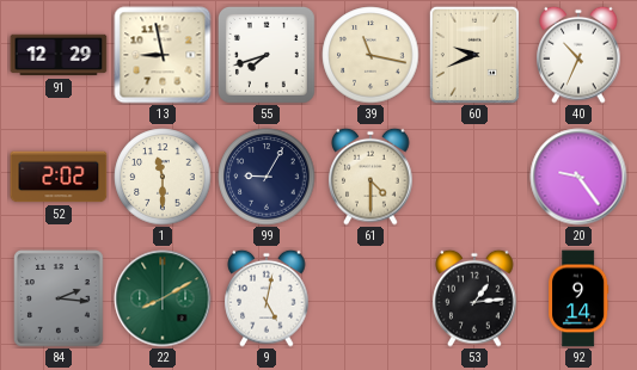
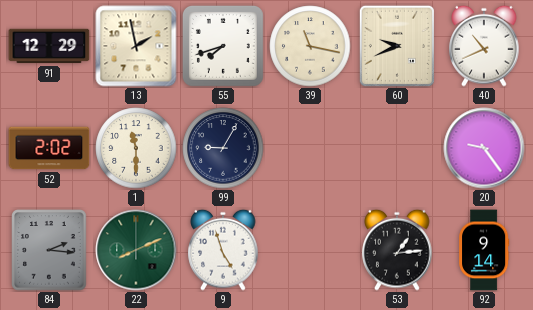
13: 8:58 -> 1:58 (136, 46)
40: 10:34 -> 10:41 (484, 46)
61: 4:30 -> none (370, 177)
22: 8:10 -> 8:11 (136, 250)
9: 5:02 -> 4:57 (223, 250)
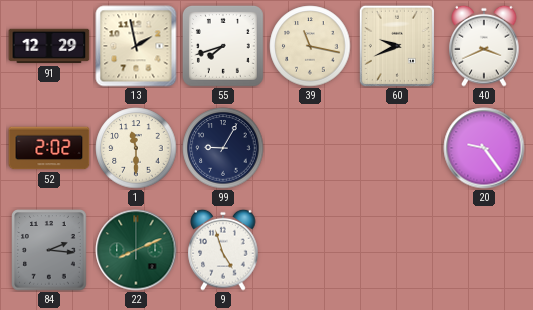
40: 10:41 -> 3:41 (484, 46)
53: 1:14 -> none (397, 250)
92: 9:14 -> none (484, 250)
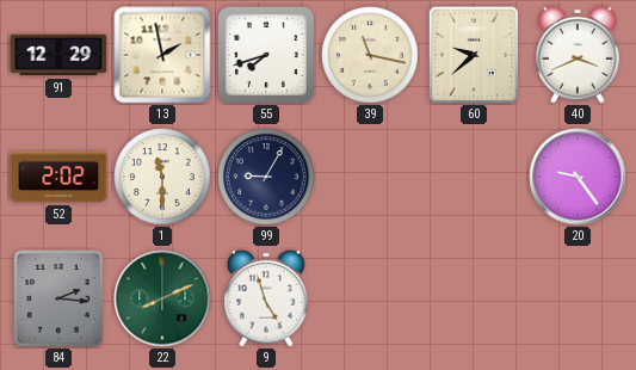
60: 9:41 -> 9:38 (474, 55)
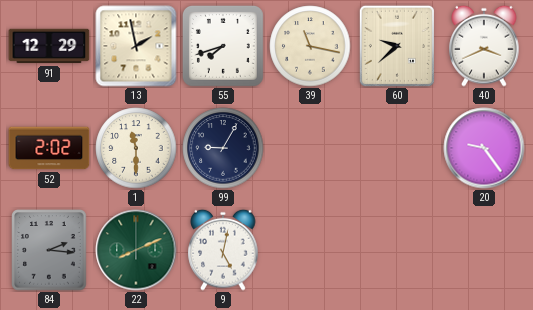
9: 4:57 -> 5:02 (223, 250)
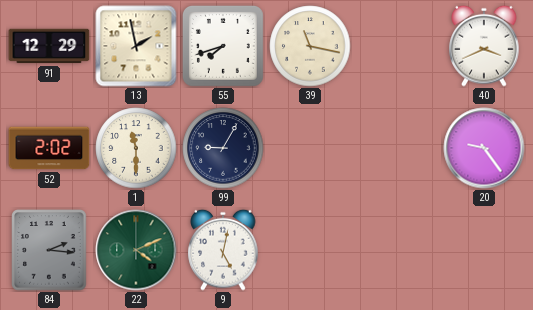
60: 9:38 -> none (397, 46)
22: 8:11 -> 4:11 (136, 250)
